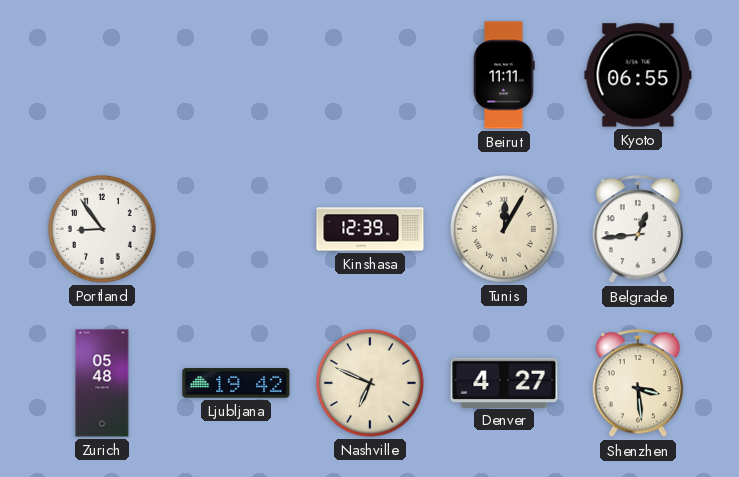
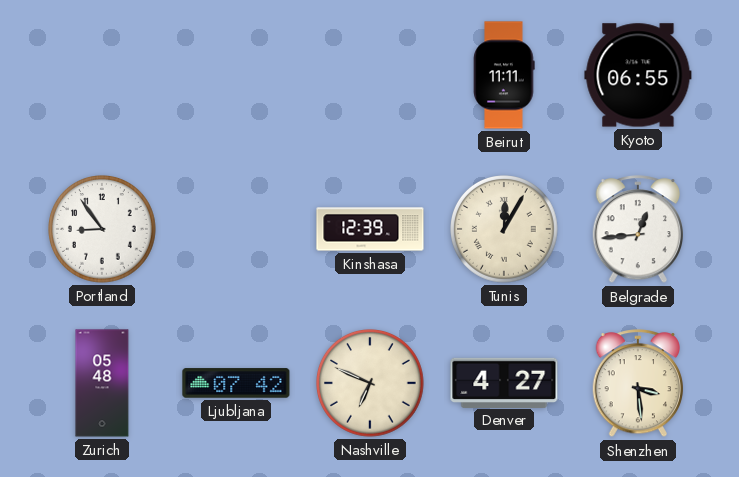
Ljubljana: 19:42 -> 07:42 (236, 383)
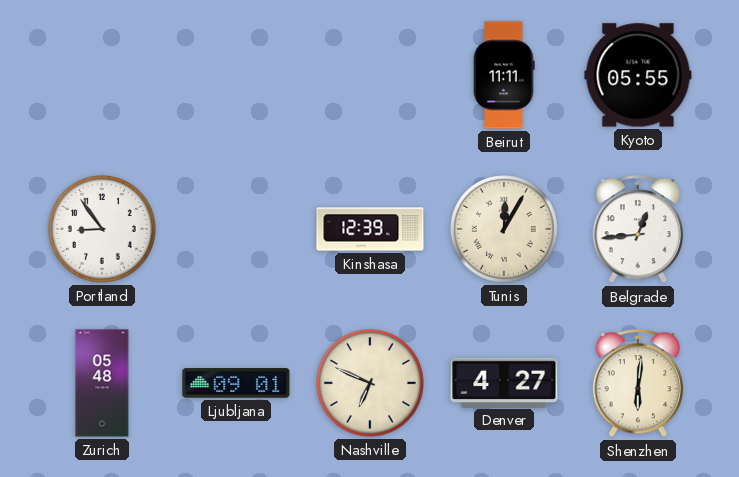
Kyoto: 06:55 -> 05:55 (638, 75)
Ljubljana: 07:42 -> 09:01 (236, 383)
Shenzhen: 3:29 -> 6:01 (637, 384)
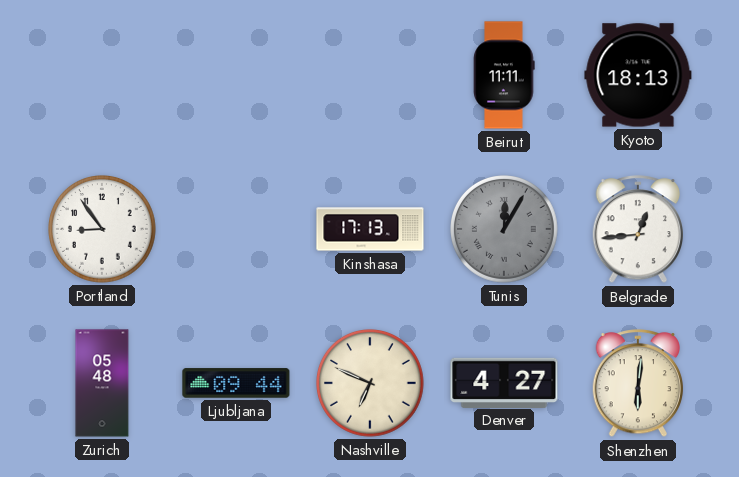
Kyoto: 05:55 -> 18:13 (638, 75)
Kinshasa: 12:39 -> 17:13 (370, 229)
Tunis dial: cream -> grey (505, 230)
Ljubljana: 09:01 -> 09:44 (236, 383)
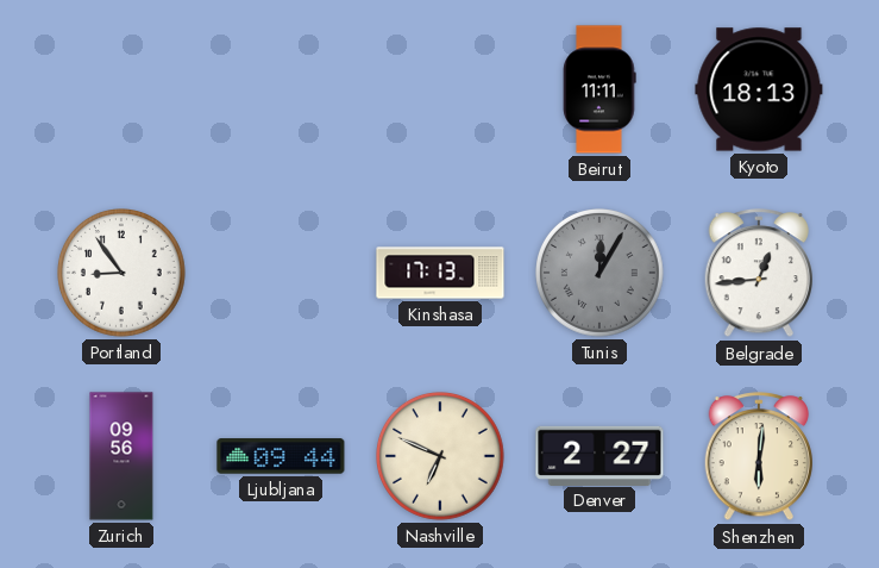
Zurich: 05:48 -> 09:56 (121, 456)
Denver: 4:27 -> 2:27 (599, 455)
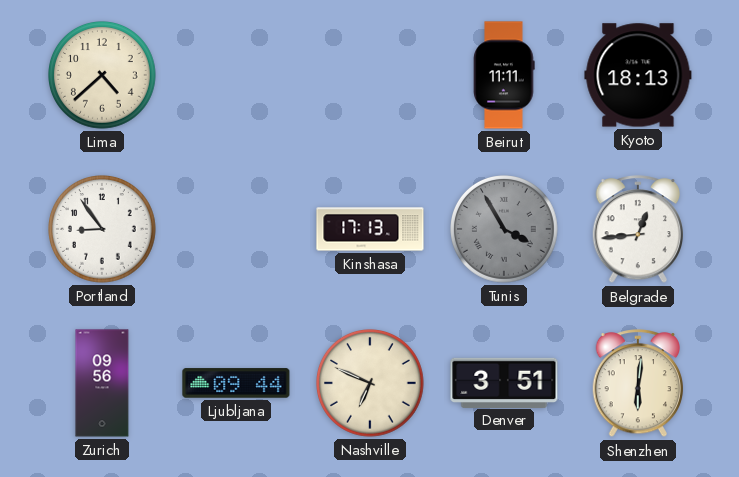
Lima: none -> 4:38 (103, 76)
Tunis: 12:05 -> 3:55 (505, 230)
Denver: 2:27 -> 3:51 (504, 382)
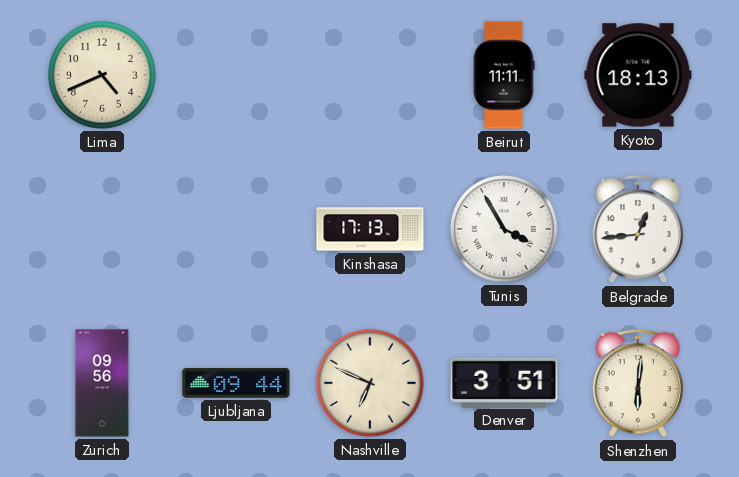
Lima: 4:38 -> 4:41 (103, 76)
Portland: 8:54 -> none (103, 230)
Tunis dial: grey -> white (505, 230)
